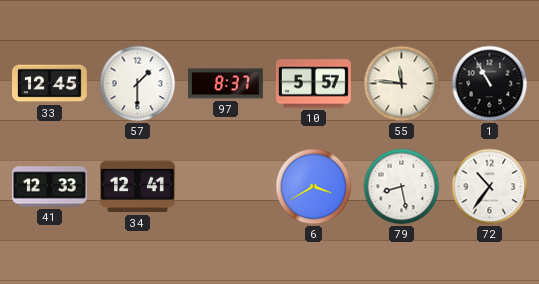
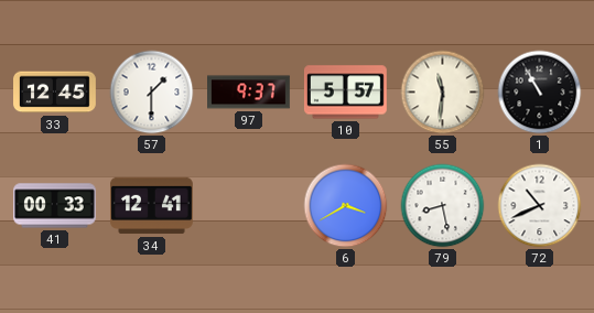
97: 8:37 -> 9:37 (249, 93)
55: 11:46 -> 11:31 (443, 93)
41: 12:33 -> 00:33 (55, 206)
72: 10:36 -> 10:41 (540, 206)
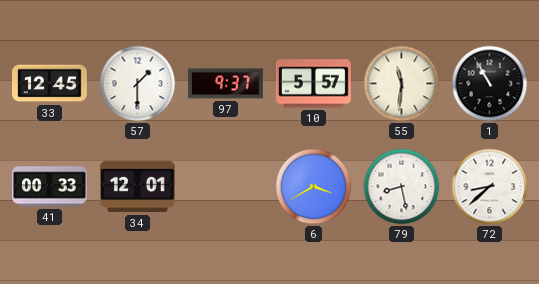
34: 12:41 -> 12:01 (138, 187)
72: 10:41 -> 8:38 (490, 187)
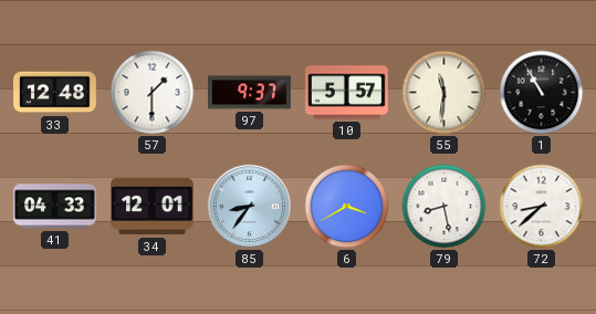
33: 12:45 -> 12:48 (55, 93)
41: 00:33 -> 04:33 (55, 207)
85: none -> 8:36 (250, 207)
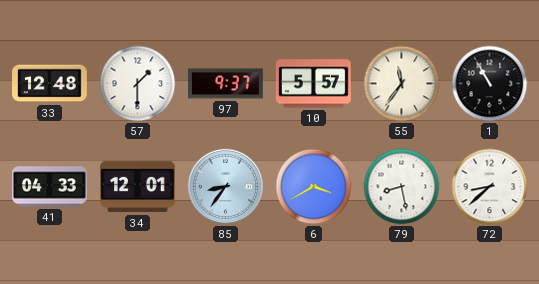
55: 11:31 -> 11:36 (402, 84)
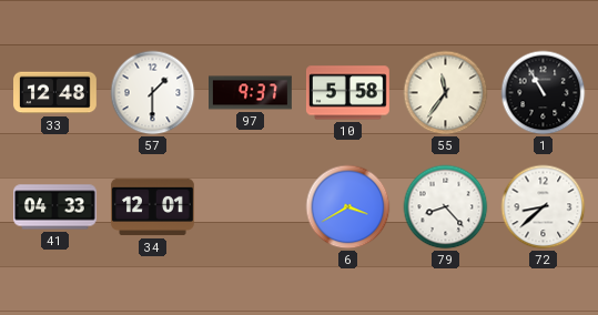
10: 5:57 -> 5:58 (347, 93)
85: 8:36 -> none (226, 187)
79: 8:28 -> 8:23 (446, 207)
